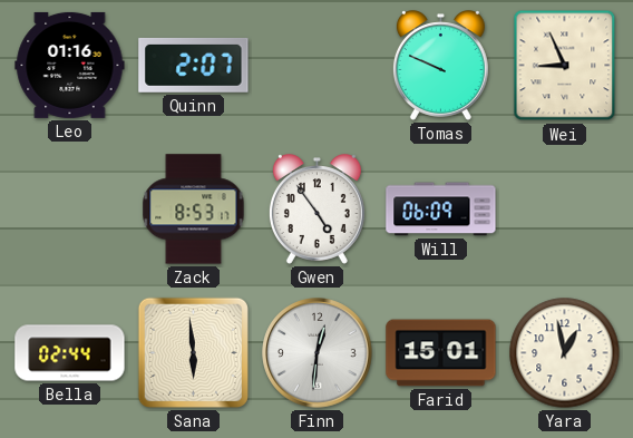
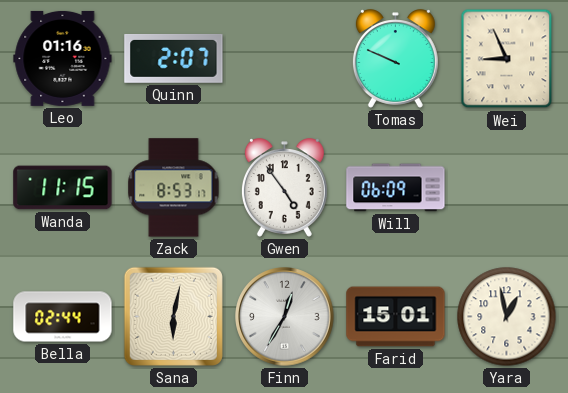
Wanda: none -> 11:15 (63, 188)
Sana: 5:59 -> 6:02 (173, 316)
Finn: 12:31 -> 12:35 (285, 317)
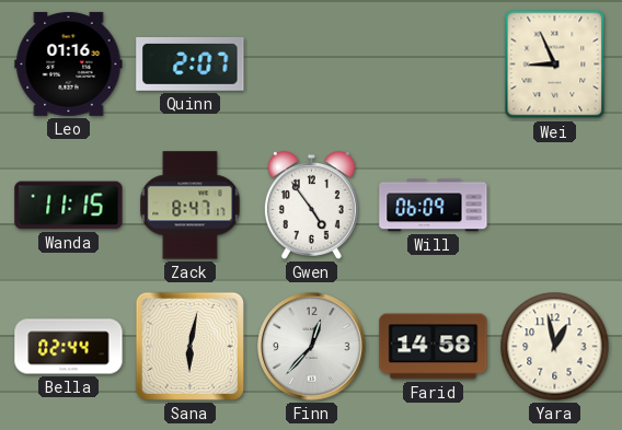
Tomas: 9:49 -> none (395, 59)
Zack: 8:53 -> 8:47 (191, 206)
Finn: 12:35 -> 12:37 (312, 347)
Farid: 15:01 -> 14:58 (434, 347)
